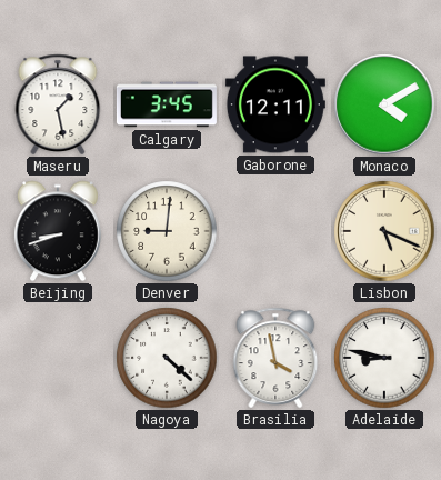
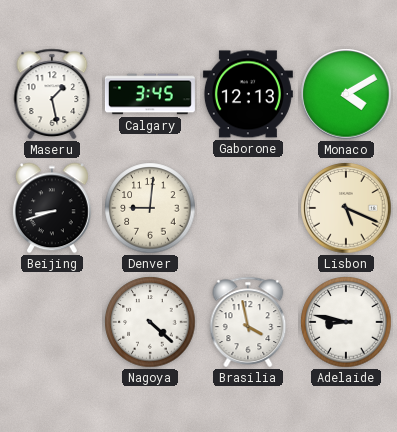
Gaborone: 12:11 -> 12:13 (248, 94)
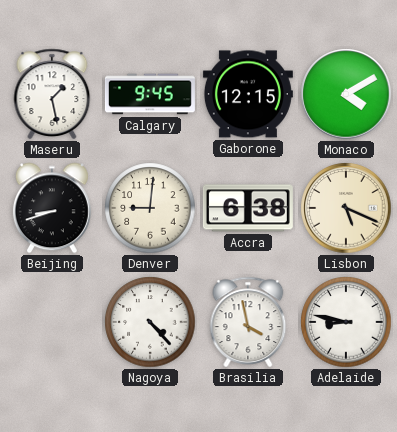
Calgary: 3:45 -> 9:45 (150, 94)
Gaborone: 12:13 -> 12:15 (248, 94)
Accra: none -> 6:38 (248, 208)
Nagoya: 4:22 -> 4:23 (150, 322)
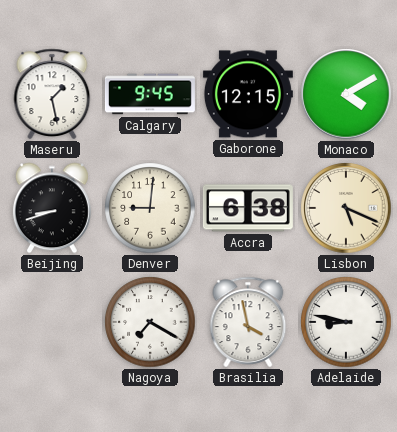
Nagoya: 4:23 -> 7:20 (150, 322)
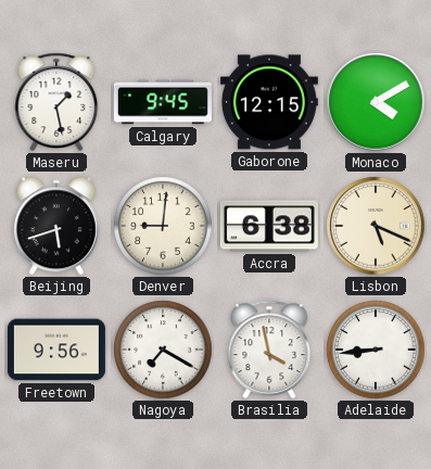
Beijing: 8:42 -> 5:42 (56, 226)
Freetown: none -> 9:56 (56, 350)
Adelaide: 8:47 -> 8:44 (376, 350)
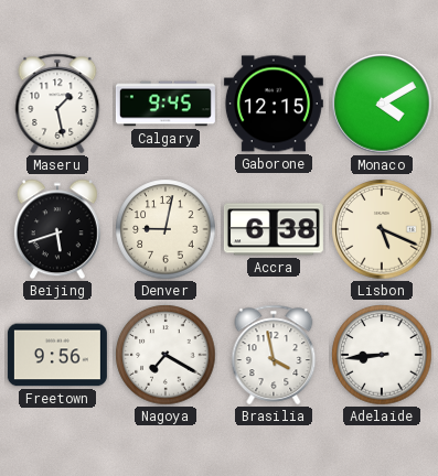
Denver: 9:01 -> 9:02 (165, 229)
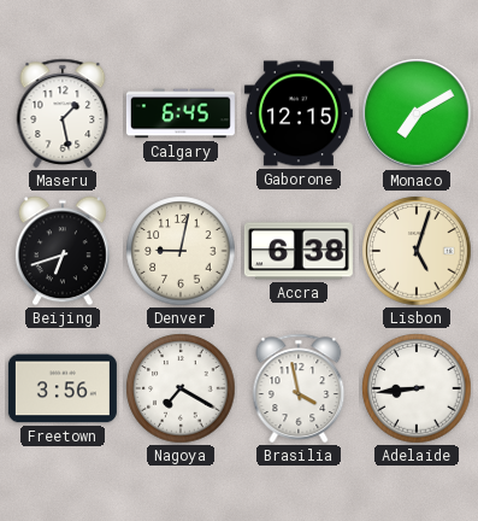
Calgary: 9:45 -> 6:45 (181, 113)
Monaco: 4:10 -> 7:10 (417, 113)
Beijing: 5:42 -> 6:42 (63, 251)
Lisbon: 5:19 -> 5:03 (417, 251)
Freetown: 9:56 -> 3:56 (63, 388)
